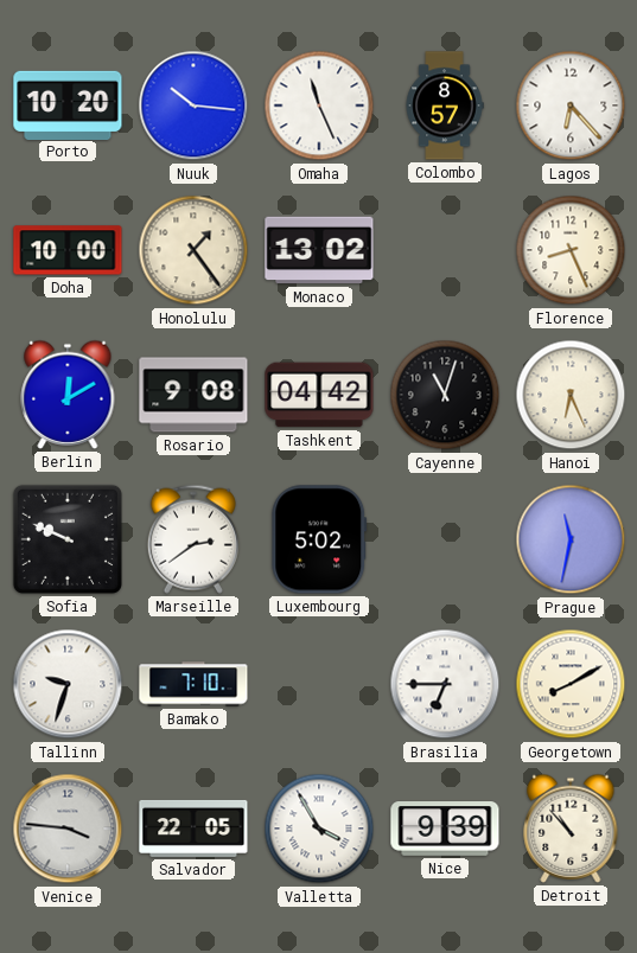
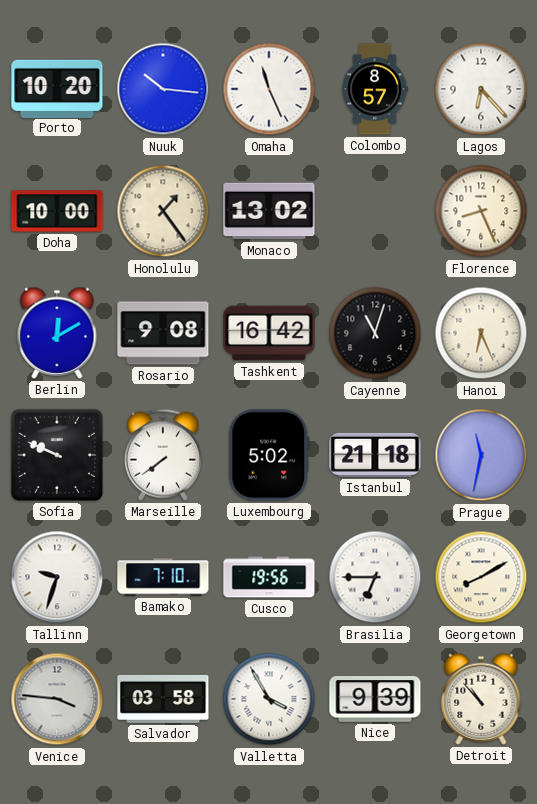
Tashkent: 04:42 -> 16:42 (269, 333)
Marseille: 2:39 -> 7:39 (163, 455)
Istanbul: none -> 21:18 (375, 455)
Cusco: none -> 19:56 (269, 577)
Salvador: 22:05 -> 03:58 (163, 699)
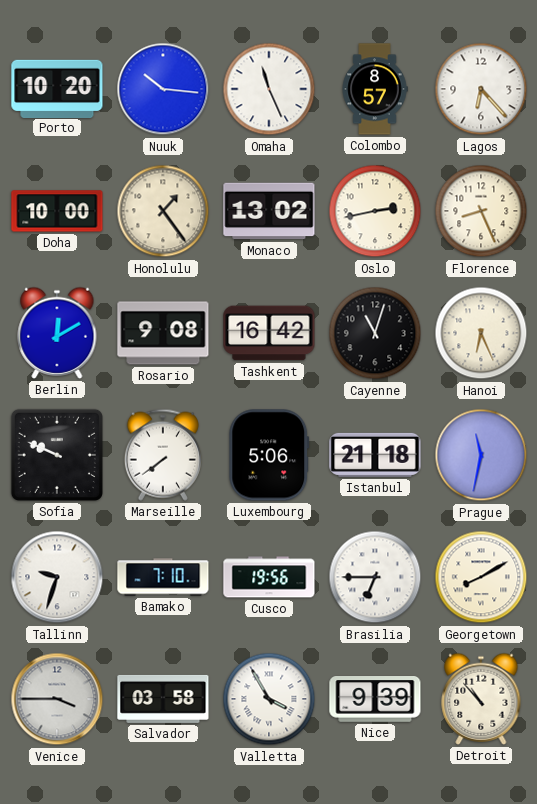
Oslo: none -> 2:43 (375, 211)
Luxembourg: 5:02 -> 5:06 (269, 455)
Venice: 3:46 -> 3:45 (57, 699)
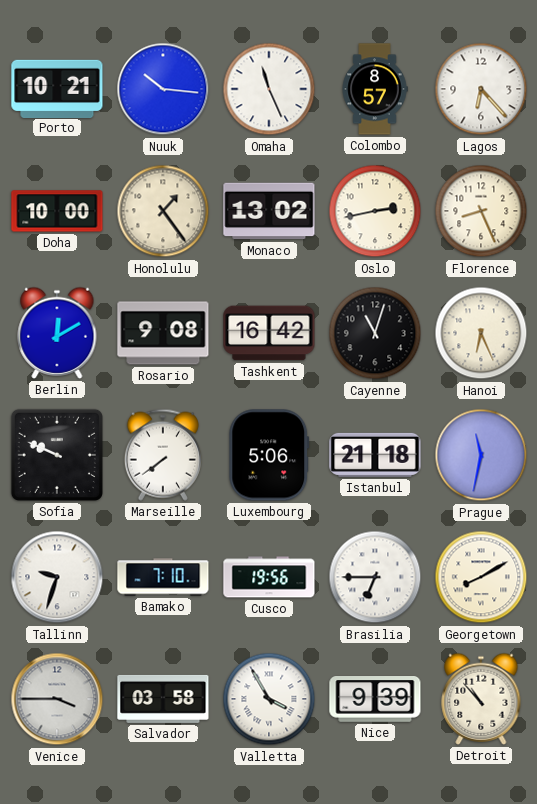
Porto: 10:20 -> 10:21 (57, 88)
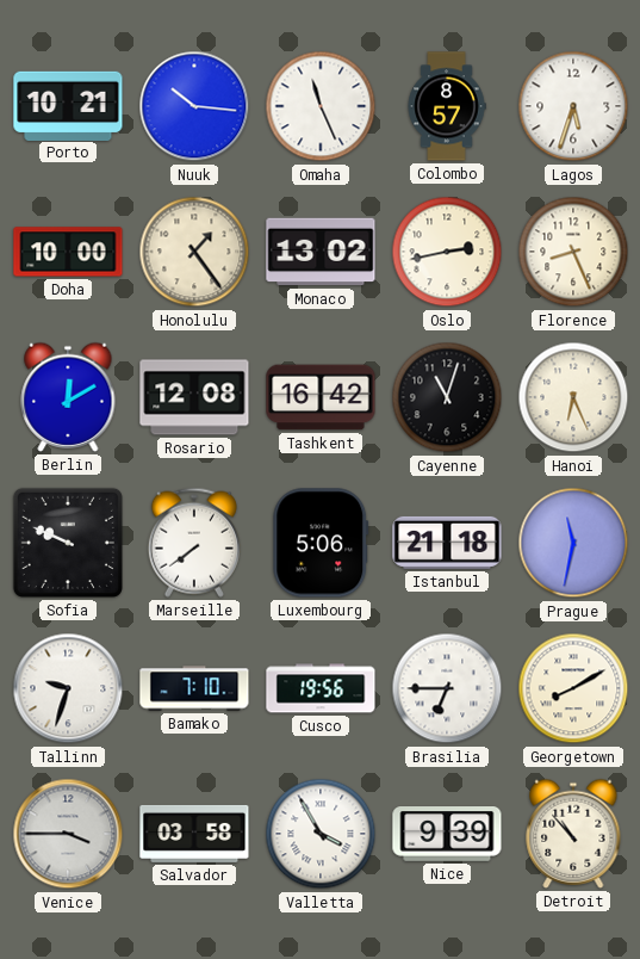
Lagos: 6:23 -> 5:33 (573, 106)
Rosario: 9:08 -> 12:08 (194, 397)
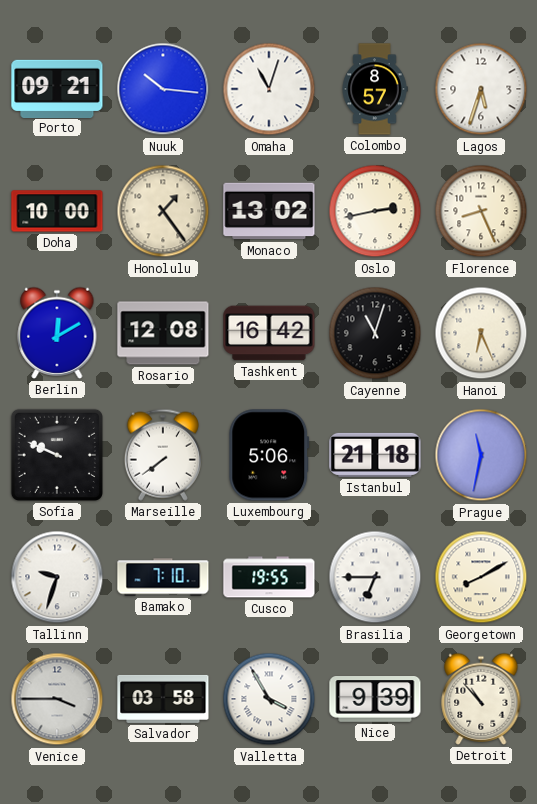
Porto: 10:21 -> 09:21 (57, 88)
Omaha: 11:26 -> 11:03 (269, 89)
Cusco: 19:56 -> 19:55 (269, 577)
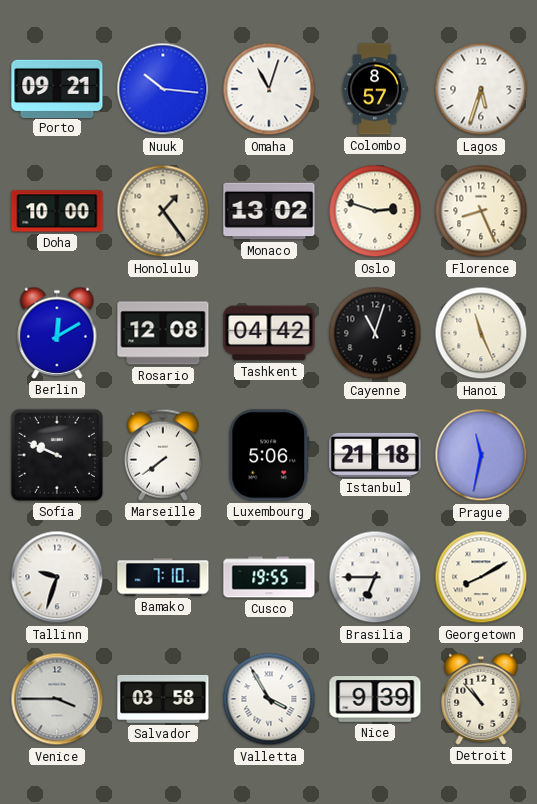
Oslo: 2:43 -> 2:48 (375, 211)
Tashkent: 16:42 -> 04:42 (269, 333)
Hanoi: 6:26 -> 11:26 (481, 333)
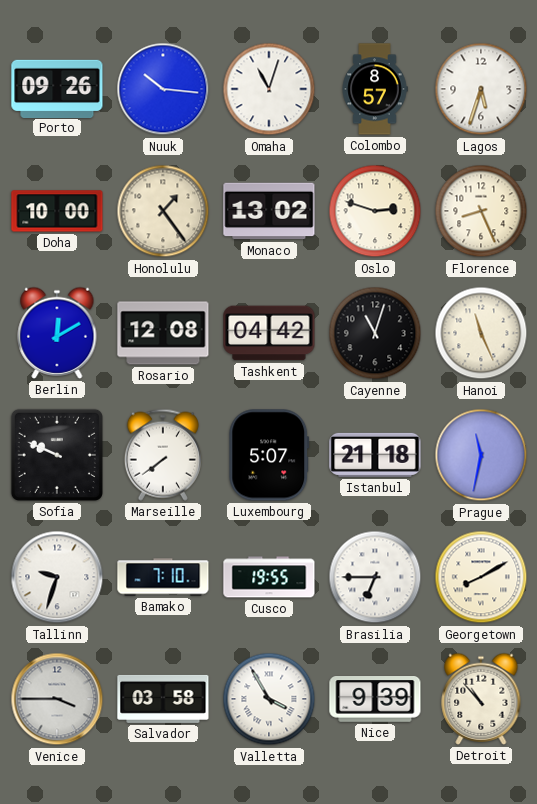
Porto: 09:21 -> 09:26 (57, 88)
Luxembourg: 5:06 -> 5:07 (269, 455)
